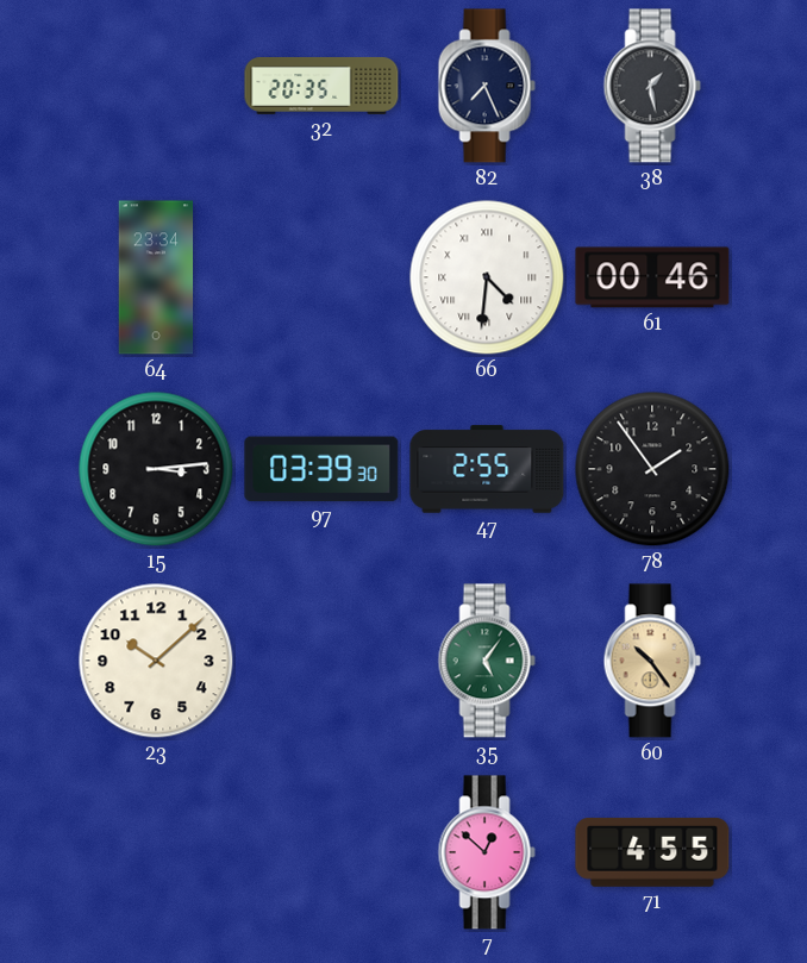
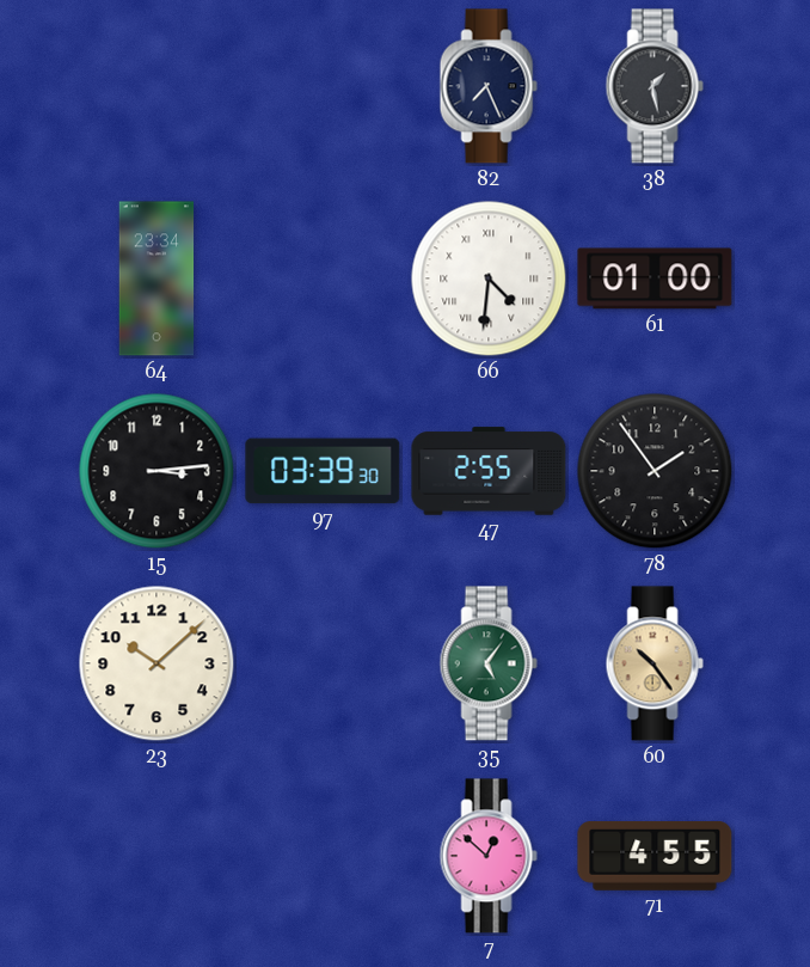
32: 20:35 -> none (321, 86)
61: 00:46 -> 01:00 (655, 279)
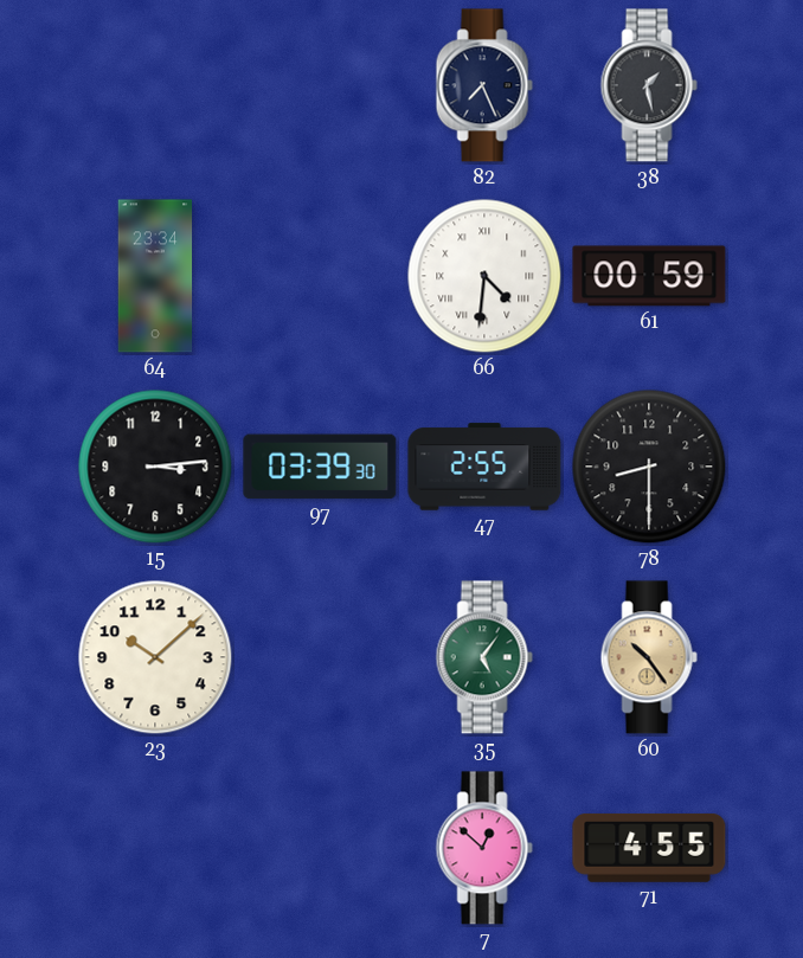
61: 01:00 -> 00:59 (649, 276)
78: 1:54 -> 8:30 (649, 467)
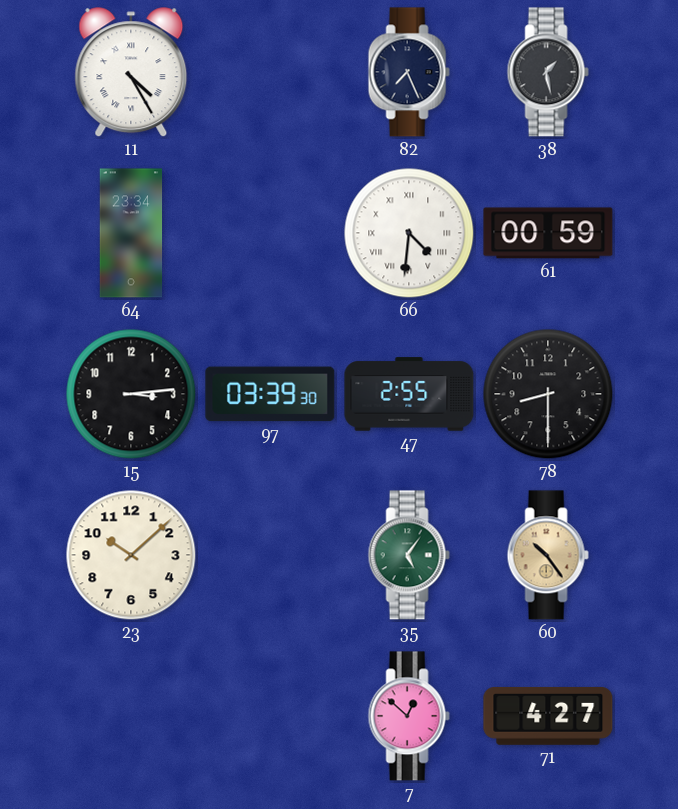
11: none -> 4:25 (131, 73)
71: 4:55 -> 4:27 (548, 716)
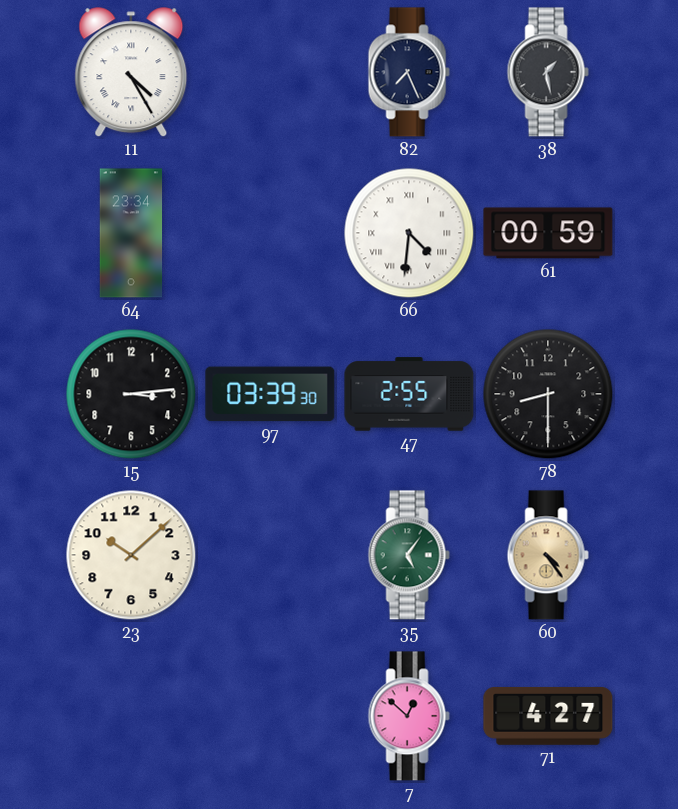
60: 10:24 -> 4:24 (548, 555)
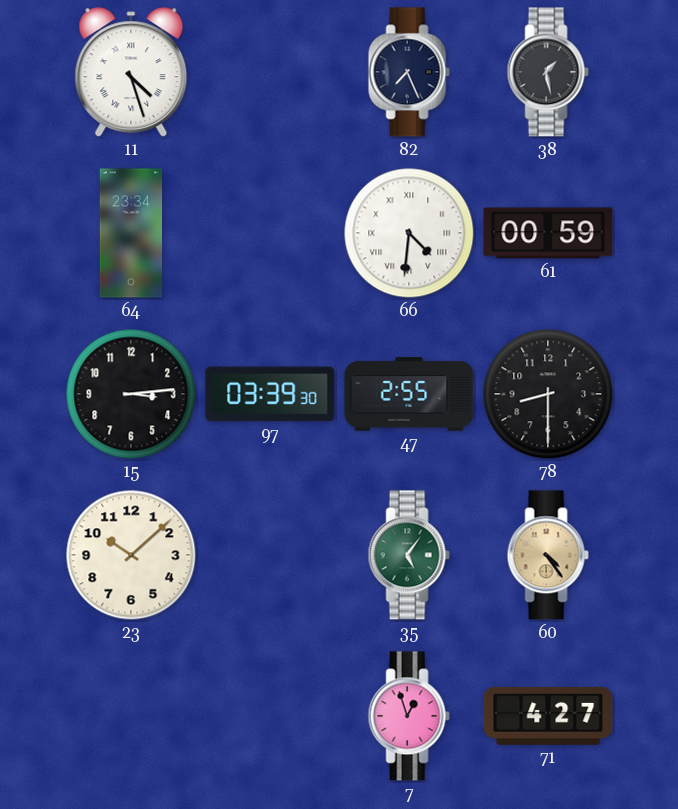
11: 4:25 -> 4:27 (131, 73)
7: 12:52 -> 12:57 (409, 716)
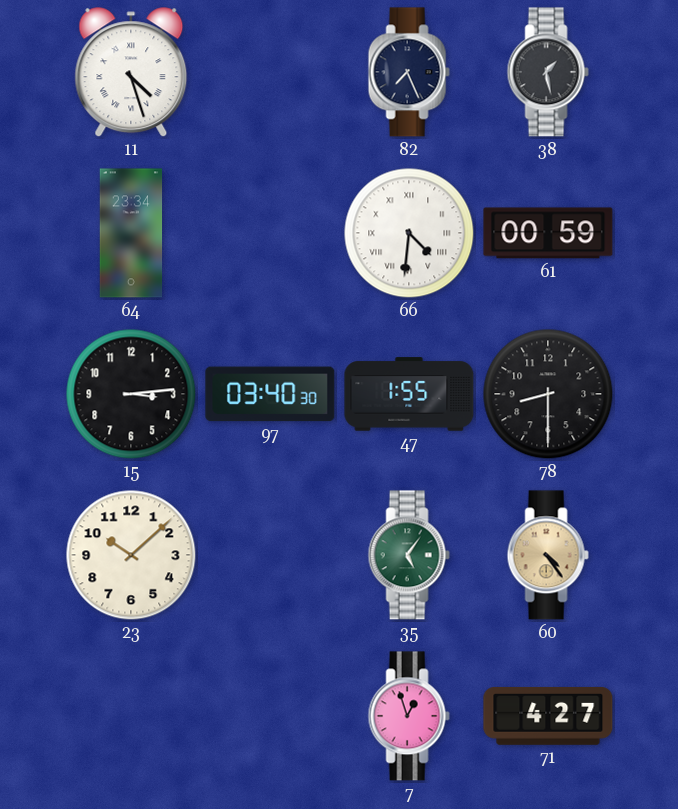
97: 03:39 -> 03:40 (270, 394)
47: 2:55 -> 1:55 (409, 394)
